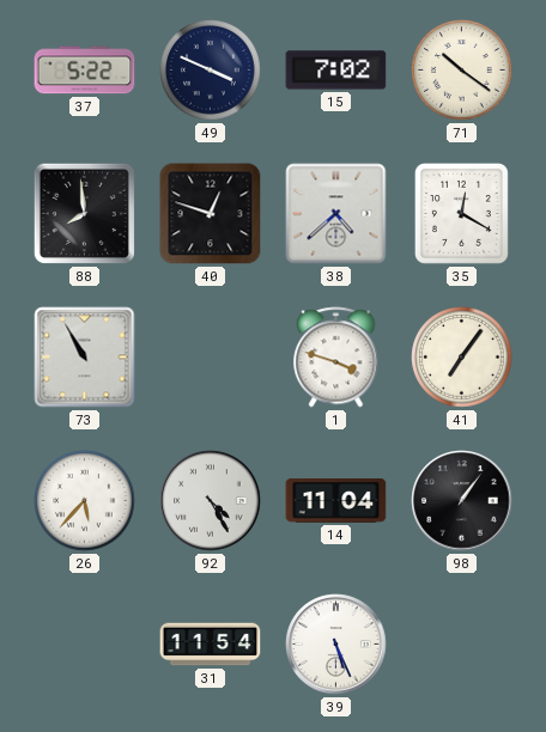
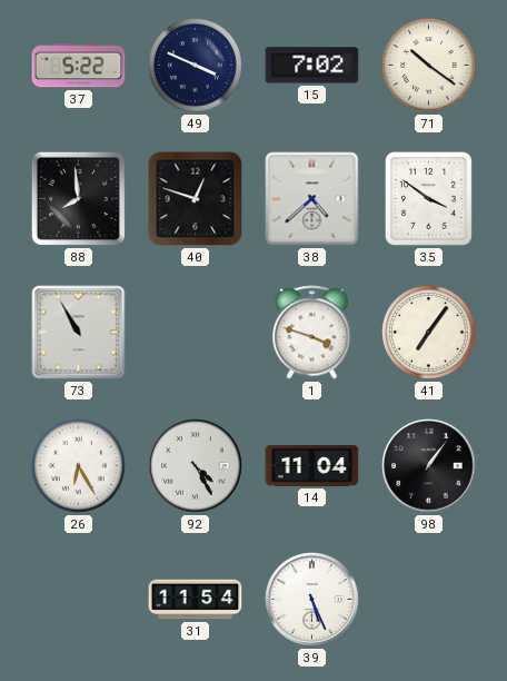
35: 12:20 -> 3:51 (428, 198)
26: 5:37 -> 6:25 (79, 466)
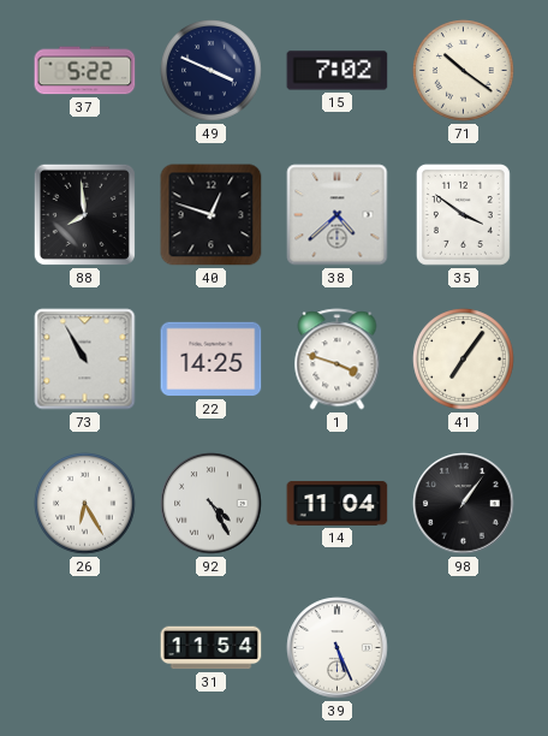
22: none -> 14:25 (212, 360)
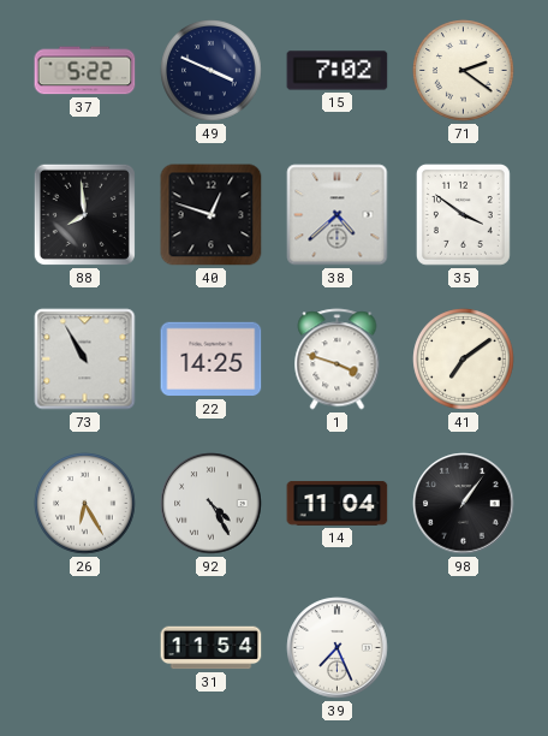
71: 10:21 -> 2:21 (464, 71)
41: 7:06 -> 7:09 (464, 360)
39: 5:26 -> 7:26 (338, 648)
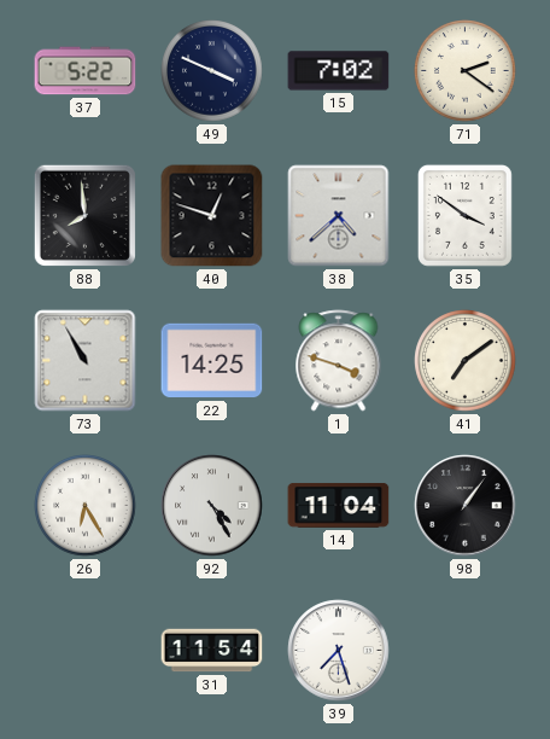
39: 7:26 -> 7:27 (339, 651)
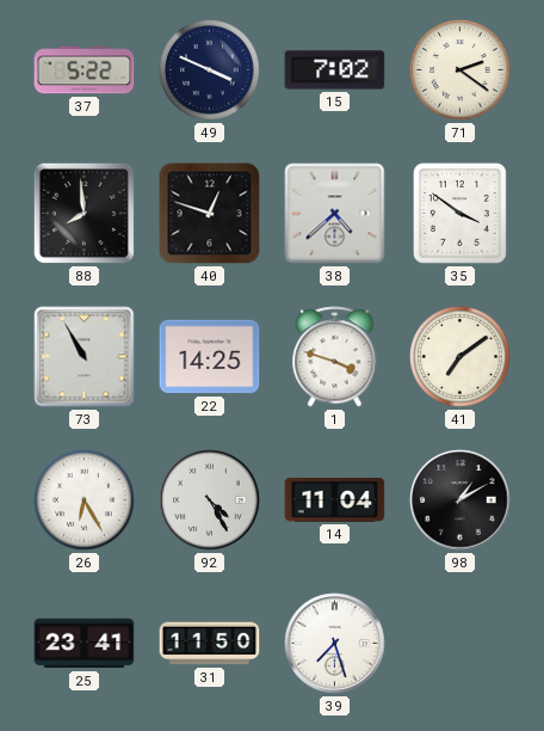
98: 1:06 -> 1:10 (460, 500)
25: none -> 23:41 (85, 644)
31: 11:54 -> 11:50 (210, 644)
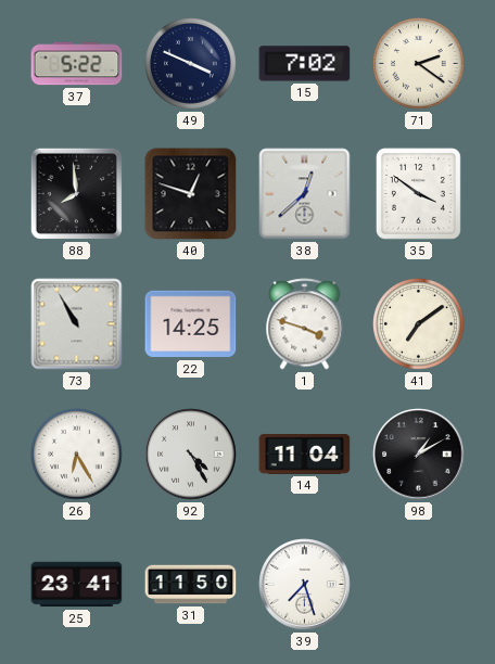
38: 4:38 -> 12:38 (305, 194)
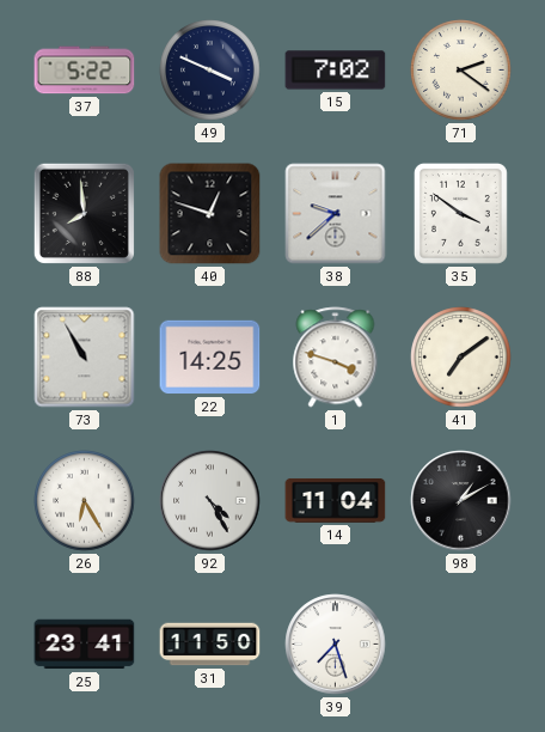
38: 12:38 -> 9:38 (336, 214)
